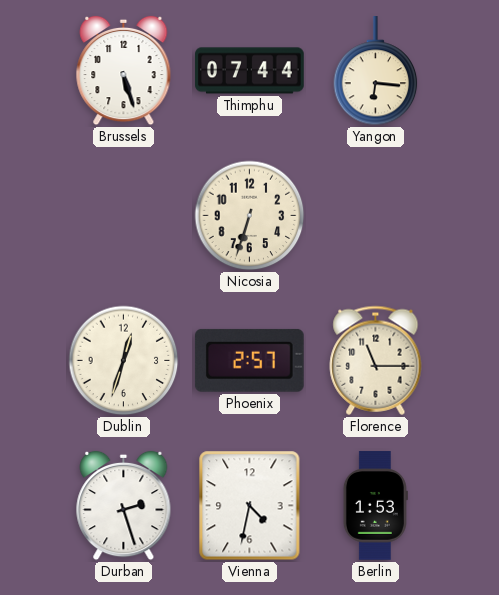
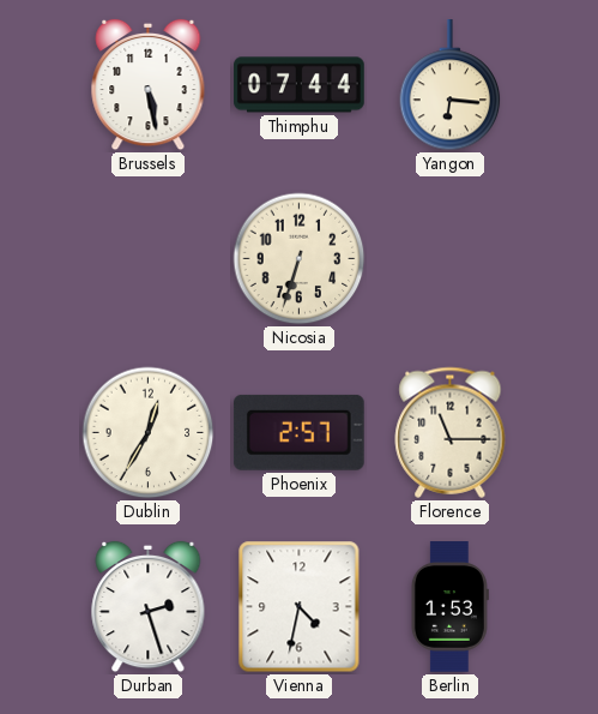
Brussels: 5:27 -> 5:28 (149, 85)
Dublin: 12:33 -> 12:35 (149, 433)
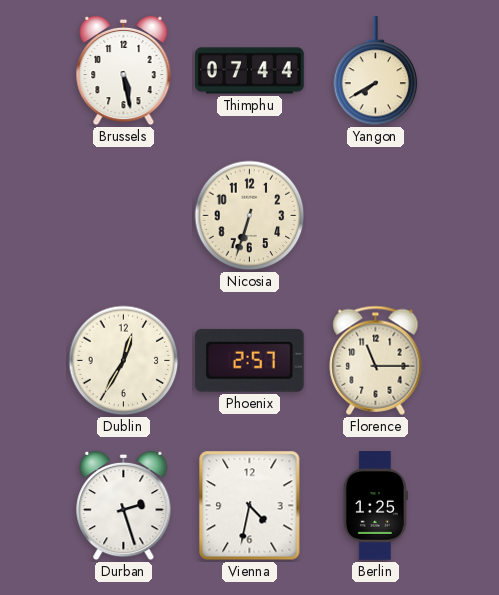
Yangon: 6:16 -> 7:40 (376, 71)
Berlin: 1:53 -> 1:25 (375, 506)
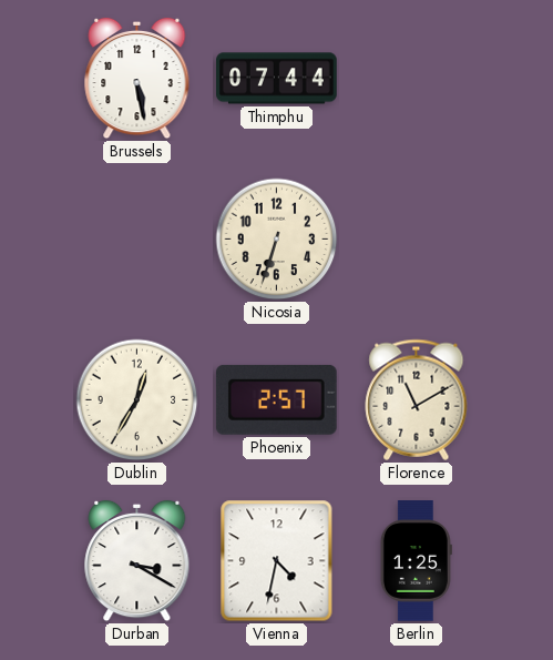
Yangon: 7:40 -> none (376, 71)
Florence: 11:15 -> 11:10 (417, 399)
Durban: 2:27 -> 3:20 (137, 561)
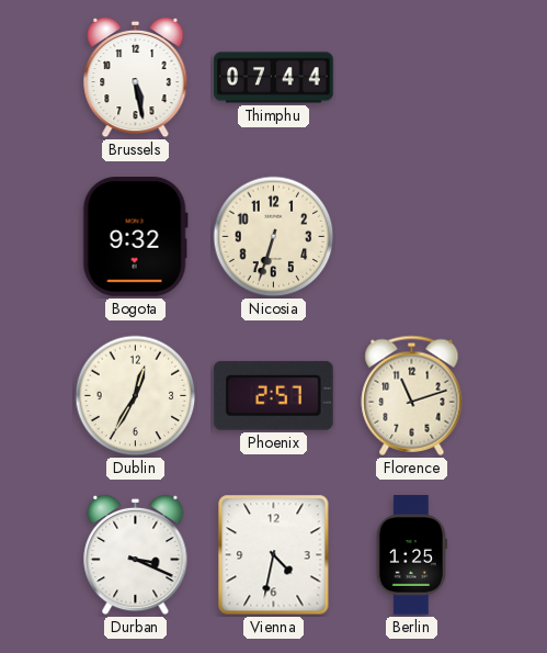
Bogota: none -> 9:32 (135, 237)
Florence: 11:10 -> 11:12 (412, 395)
Durban: 3:20 -> 3:19 (136, 555)
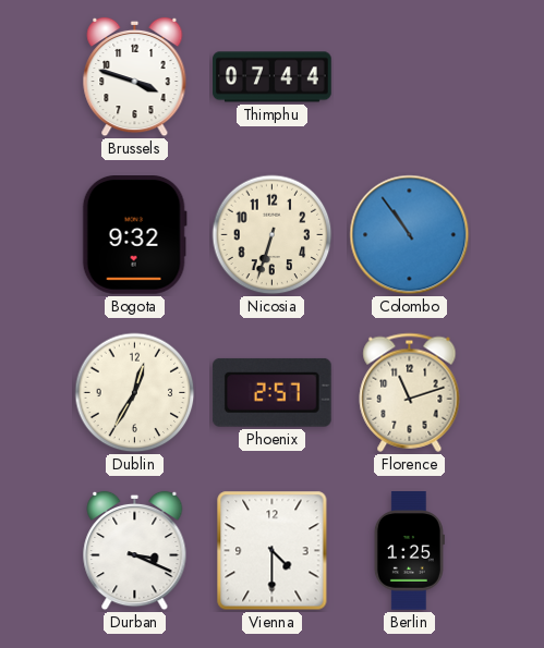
Brussels: 5:28 -> 3:48 (135, 77)
Colombo: none -> 10:54 (410, 235)
Vienna: 4:32 -> 4:30 (273, 551)
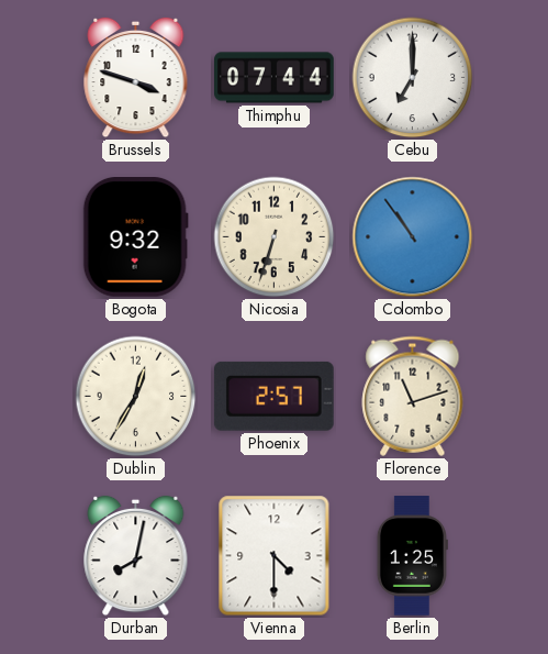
Cebu: none -> 7:00 (413, 78)
Durban: 3:19 -> 8:02 (136, 556)
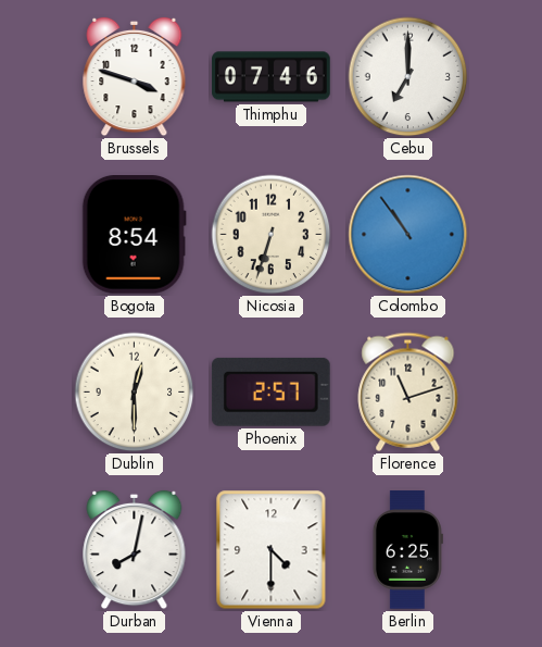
Thimphu: 07:44 -> 07:46 (272, 77)
Bogota: 9:32 -> 8:54 (134, 235)
Dublin: 12:35 -> 12:30 (135, 393)
Berlin: 1:25 -> 6:25 (407, 550)
